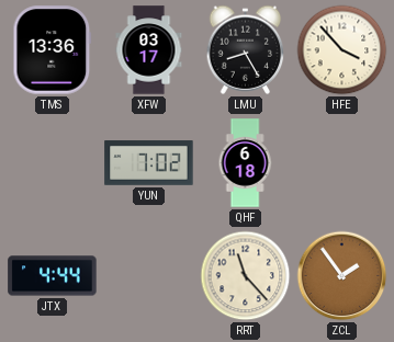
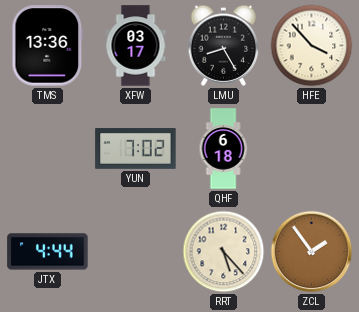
RRT: 11:23 -> 5:23 (224, 252)
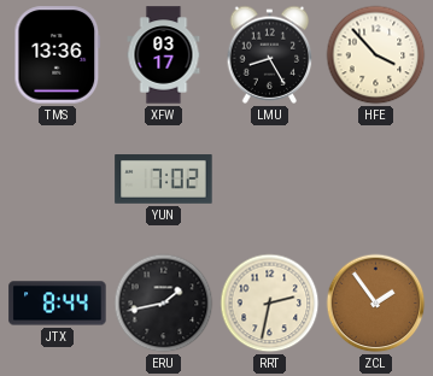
QHF: 6:18 -> none (223, 149)
JTX: 4:44 -> 8:44 (58, 304)
ERU: none -> 1:43 (164, 304)
RRT: 5:23 -> 2:32 (270, 304)
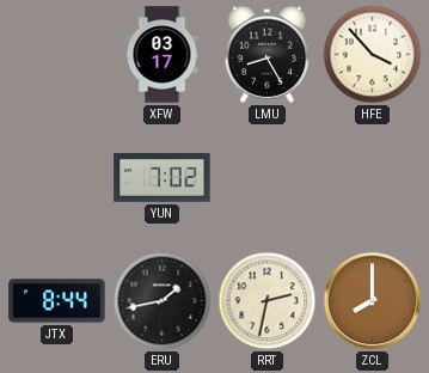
TMS: 13:36 -> none (58, 55)
ZCL: 1:54 -> 8:00 (373, 301)
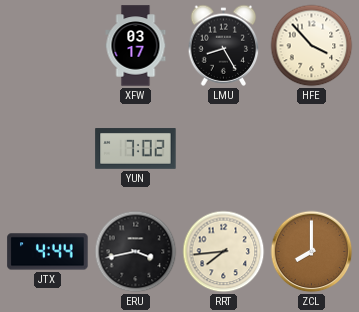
JTX: 8:44 -> 4:44 (48, 252)
ERU: 1:43 -> 3:43 (136, 252)
RRT: 2:32 -> 7:44 (224, 252)
